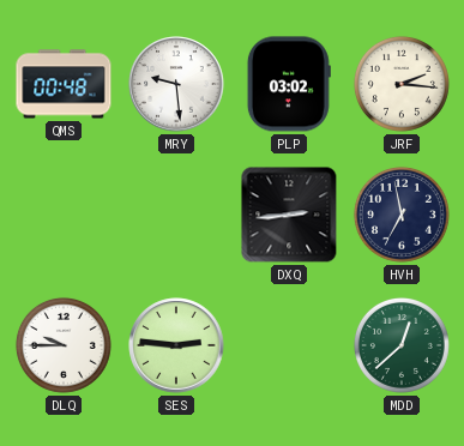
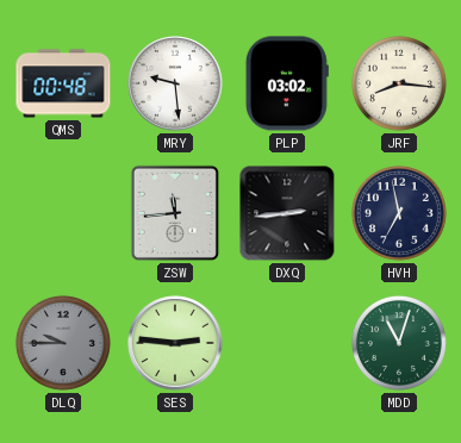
JRF: 2:16 -> 8:16 (399, 83)
ZSW: none -> 11:44 (175, 213)
DLQ dial: white -> grey (63, 343)
MDD: 12:38 -> 11:03 (399, 343)
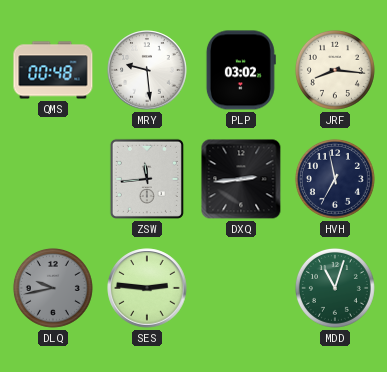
DLQ: 9:45 -> 9:43 (53, 288)
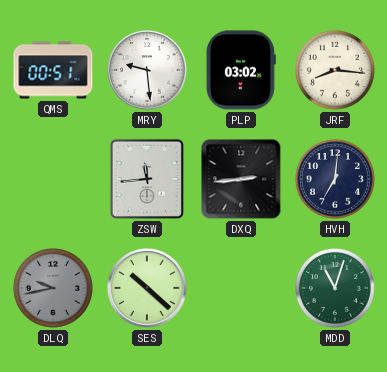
QMS: 00:48 -> 00:51 (53, 70)
HVH: 6:58 -> 7:01 (335, 179)
SES: 2:46 -> 10:22 (147, 288)
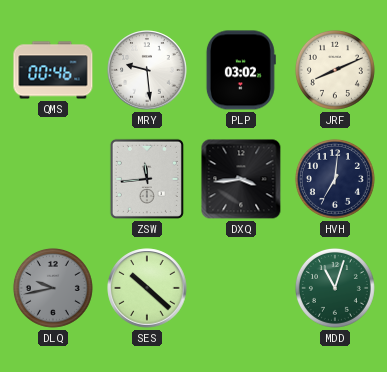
QMS: 00:51 -> 00:46 (53, 70)
JRF: 8:16 -> 8:11 (335, 70)
DXQ: 2:44 -> 3:44 (241, 179)
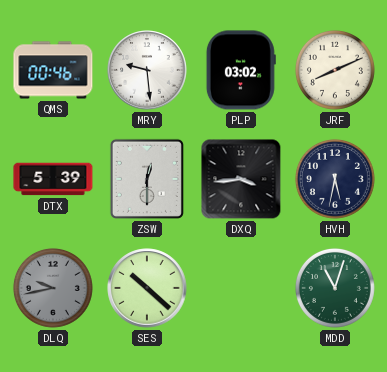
DTX: none -> 5:39 (53, 179)
ZSW: 11:44 -> 12:30 (147, 179)
HVH: 7:01 -> 5:32 (335, 179)
